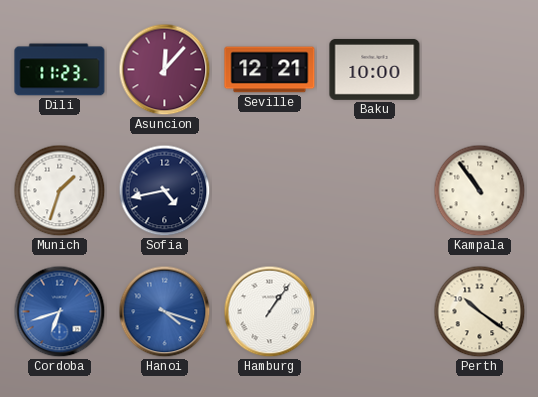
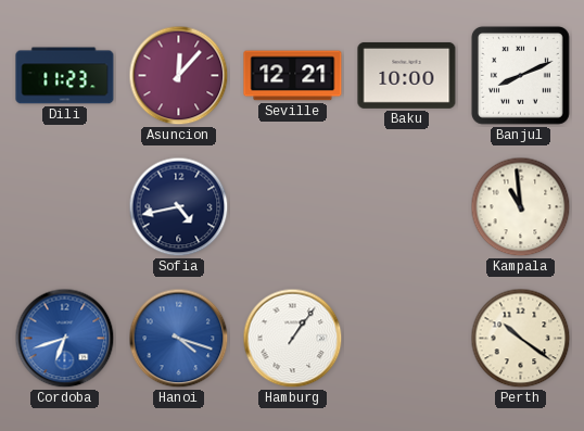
Banjul: none -> 8:11 (520, 75)
Munich: 1:33 -> none (60, 191)
Kampala: 10:54 -> 10:59 (521, 207)
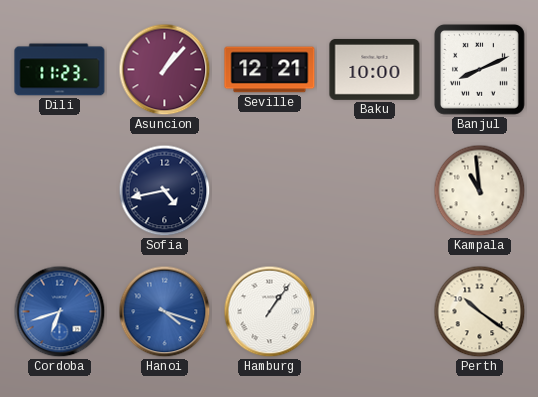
Asuncion: 12:07 -> 1:07 (165, 70)
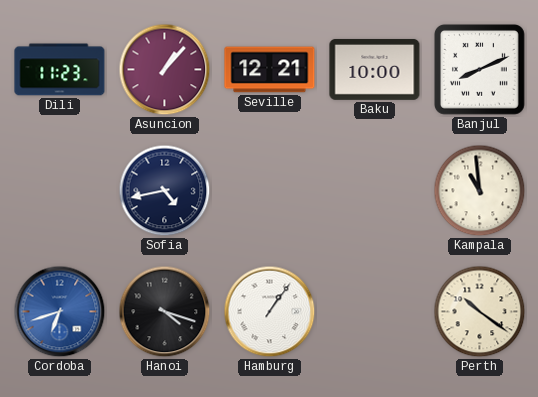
Hanoi dial: blue -> black (165, 312)
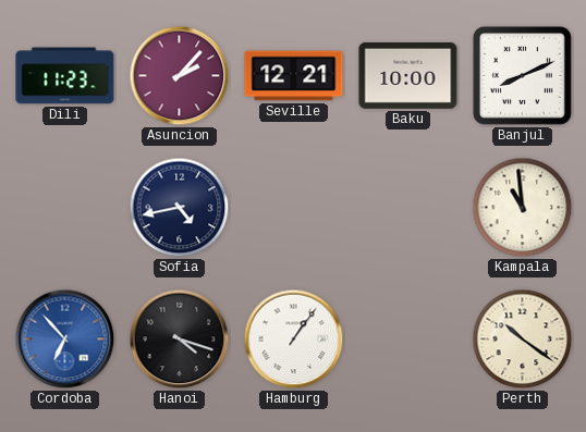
Asuncion: 1:07 -> 2:07 (180, 76)
Cordoba: 6:42 -> 6:53 (65, 340)
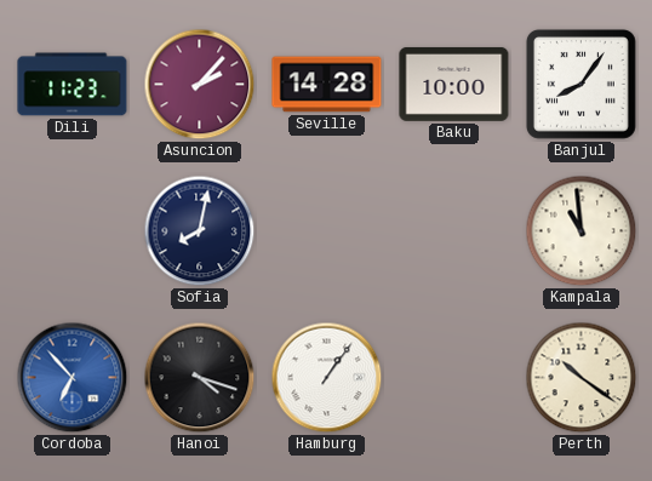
Seville: 12:21 -> 14:28 (327, 85)
Banjul: 8:11 -> 8:06 (580, 84)
Sofia: 4:43 -> 8:02 (200, 231)
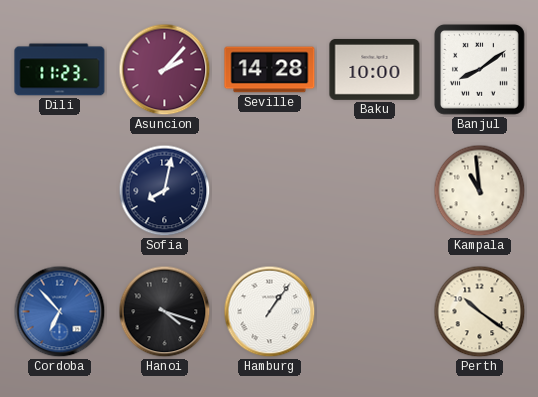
Banjul: 8:06 -> 8:09 (479, 69)
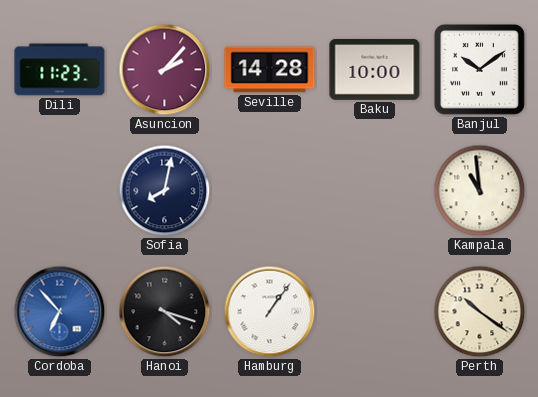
Banjul: 8:09 -> 10:09 (479, 69)
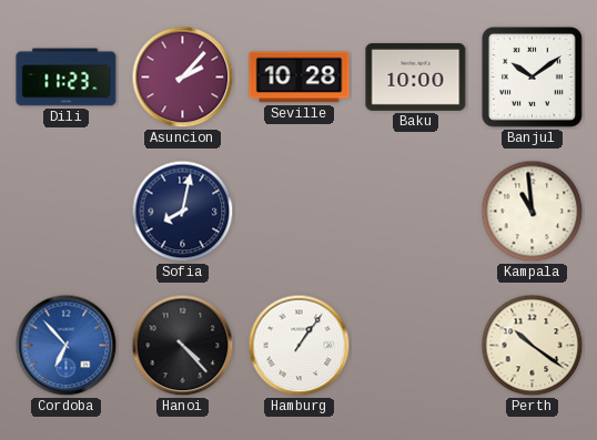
Seville: 14:28 -> 10:28 (300, 78)
Hanoi: 4:18 -> 4:23 (183, 346)
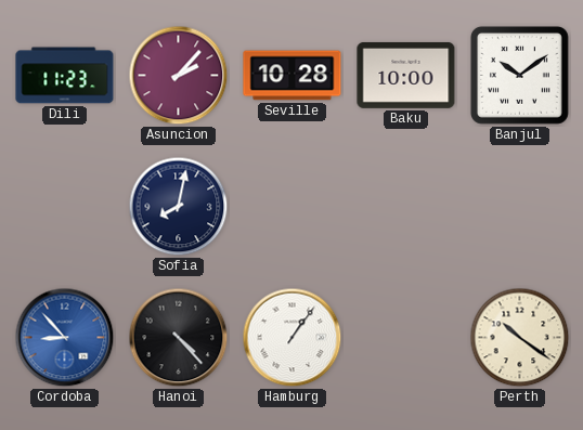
Kampala: 10:59 -> none (533, 212)
Cordoba: 6:53 -> 8:53 (65, 338)
